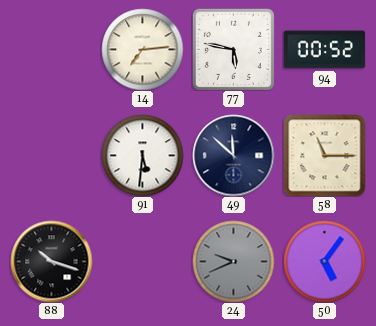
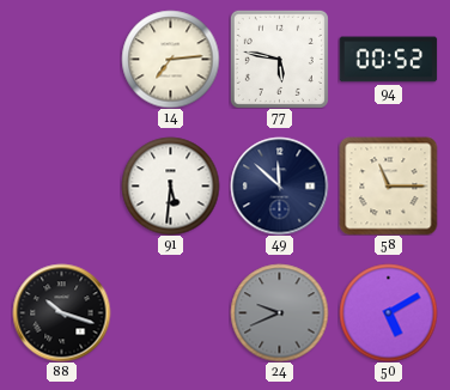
50: 5:06 -> 5:10 (388, 312)
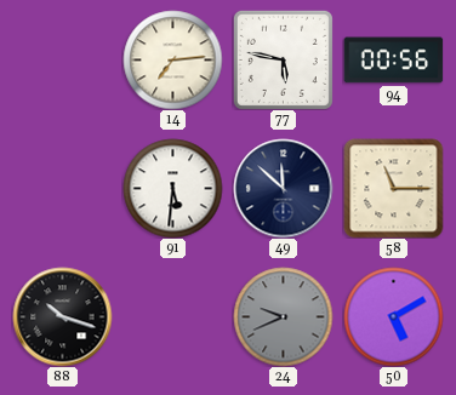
94: 00:52 -> 00:56 (393, 61)
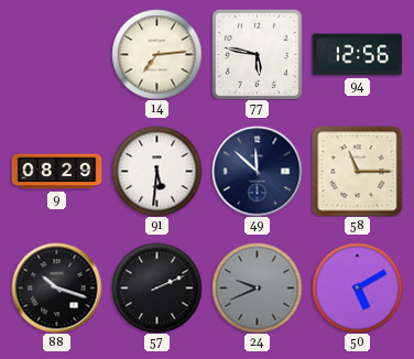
94: 00:56 -> 12:56 (357, 55)
9: none -> 08:29 (56, 172)
57: none -> 2:11 (156, 287)
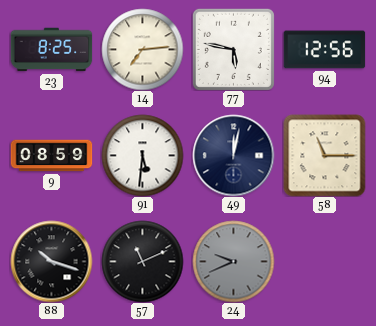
23: none -> 8:25 (51, 50)
9: 08:29 -> 08:59 (51, 156)
49: 11:52 -> 12:02 (233, 155)
57: 2:11 -> 11:11 (142, 261)
50: 5:10 -> none (357, 287)
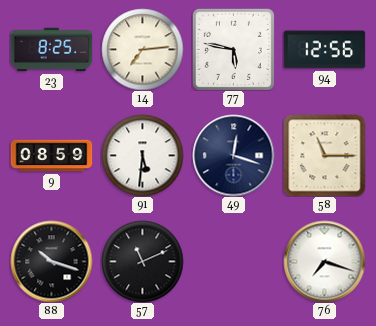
49: 12:02 -> 12:18 (233, 155)
24: 9:41 -> none (233, 261)
76: none -> 7:18 (324, 261)
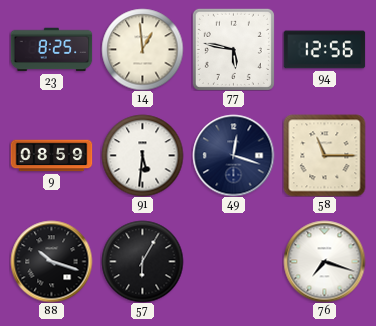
14: 7:14 -> 12:59 (142, 49)
57: 11:11 -> 6:05 (142, 261)
